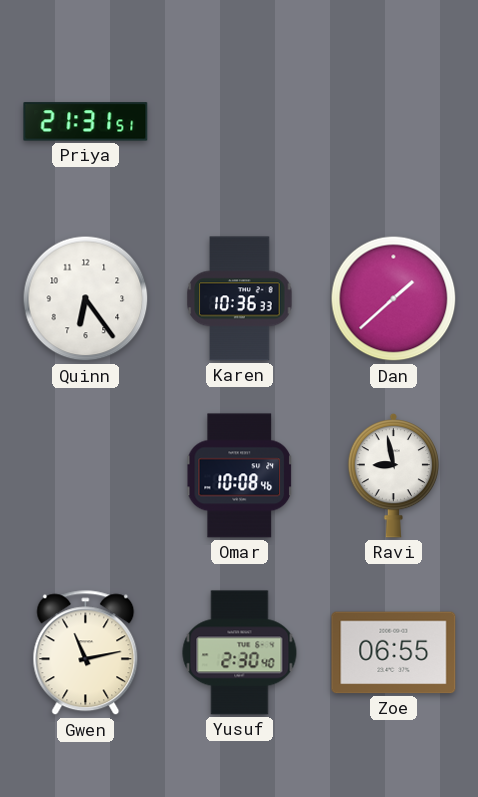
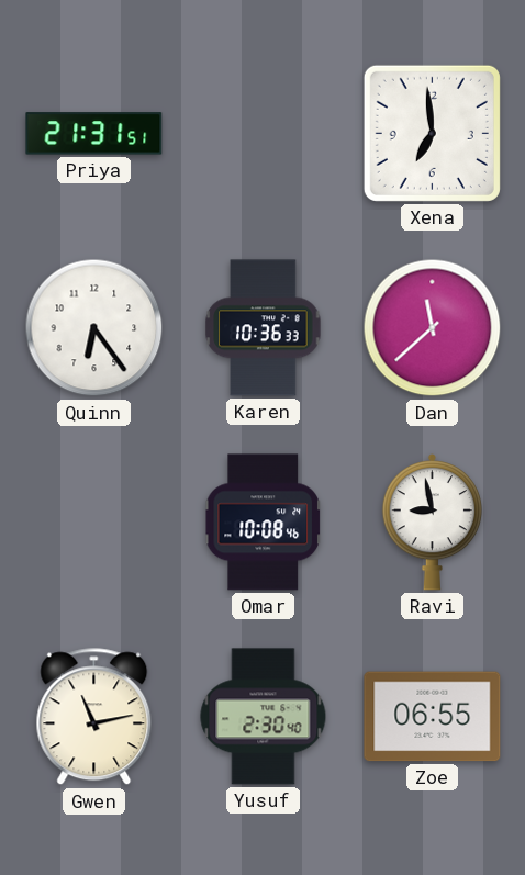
Xena: none -> 6:59 (432, 133)
Dan: 1:38 -> 11:38 (433, 328)
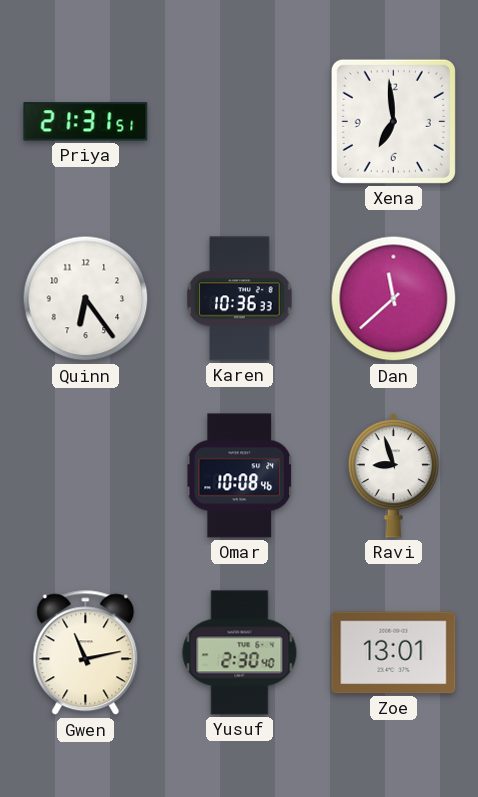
Ravi: 8:58 -> 8:57 (393, 475)
Zoe: 06:55 -> 13:01 (394, 653)
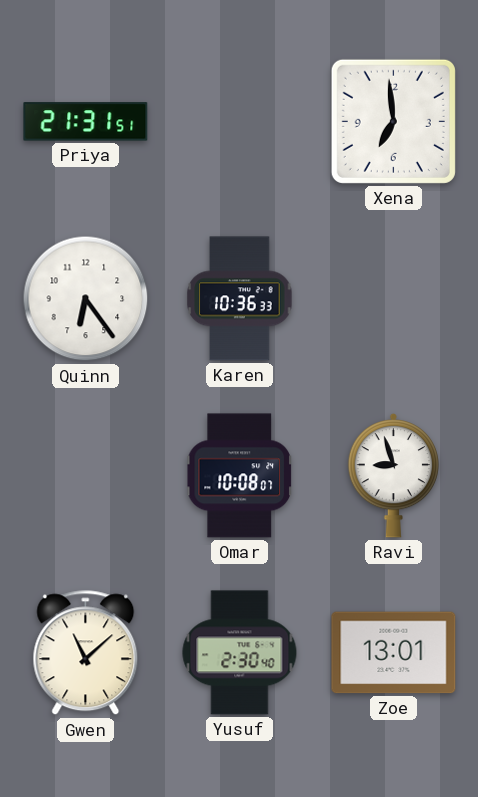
Dan: 11:38 -> none (394, 299)
Omar: 10:08:46 -> 10:08:07 (239, 476)
Gwen: 11:13 -> 11:08 (86, 653)
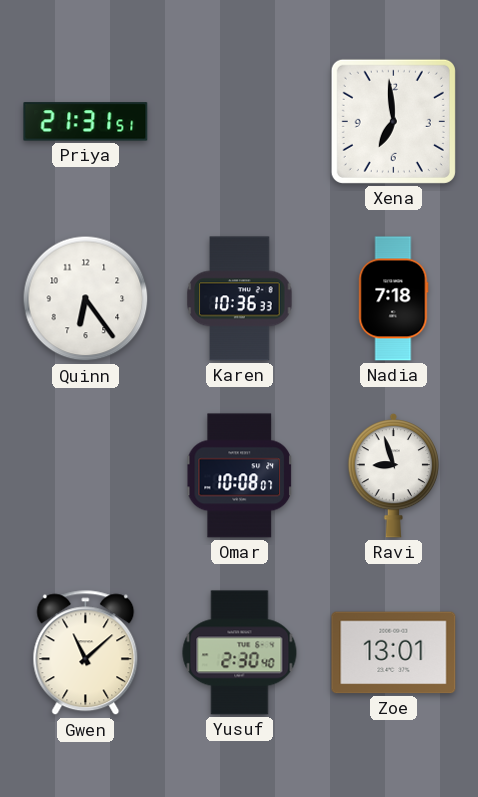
Nadia: none -> 7:18 (394, 299)
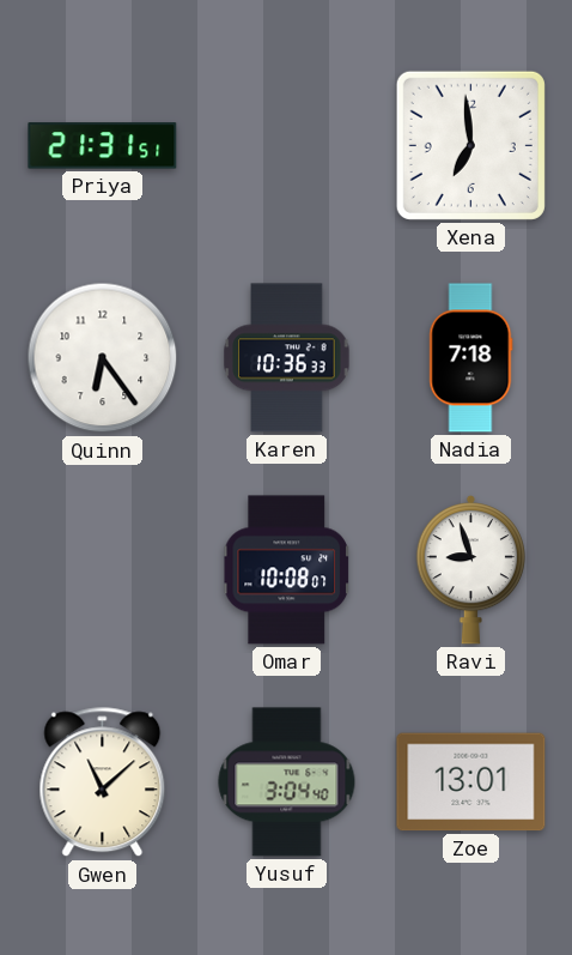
Yusuf: 2:30 -> 3:04 (287, 782)
